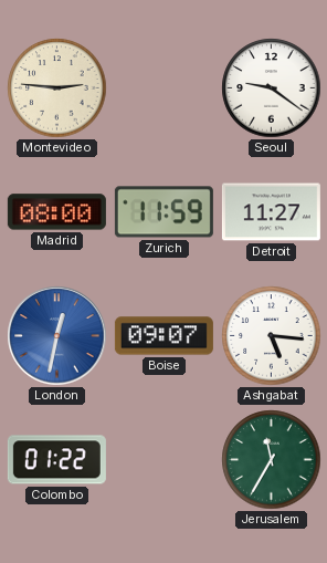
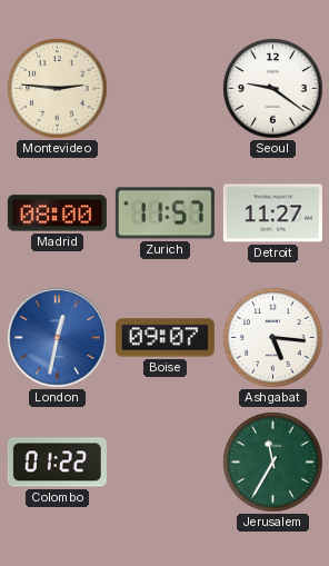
Zurich: 11:59 -> 11:57 (164, 214)
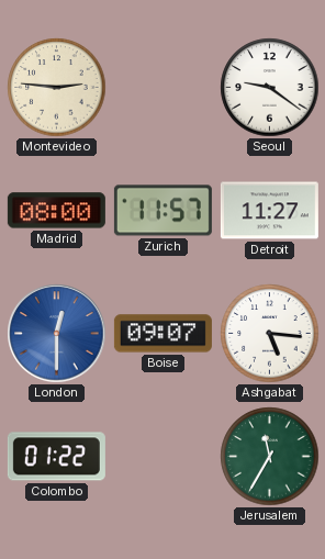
London: 12:32 -> 12:30 (57, 334)
